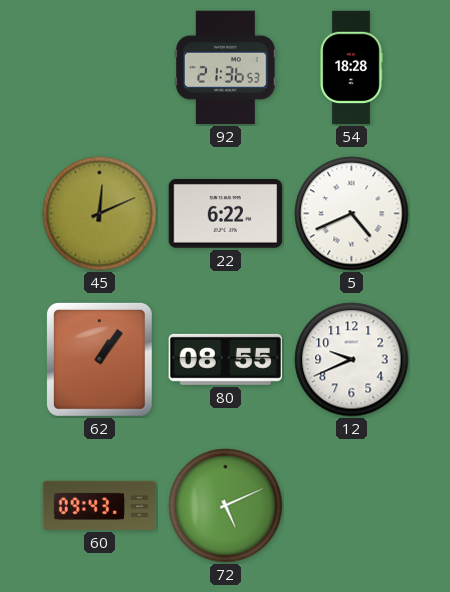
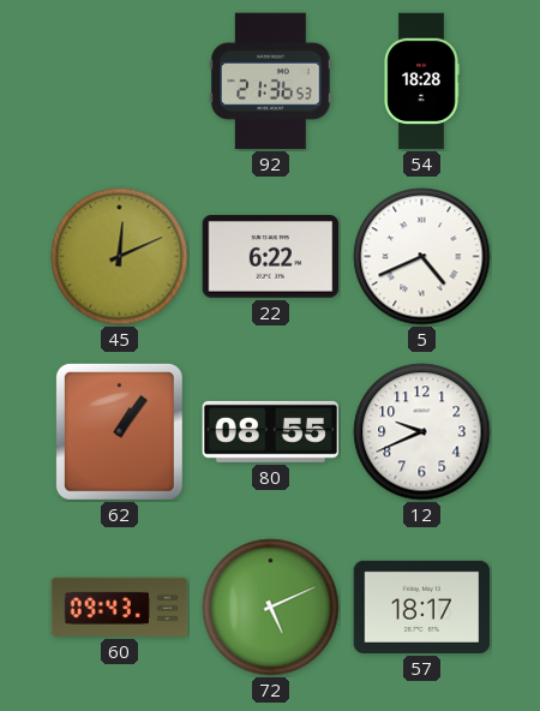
57: none -> 18:17 (422, 607)
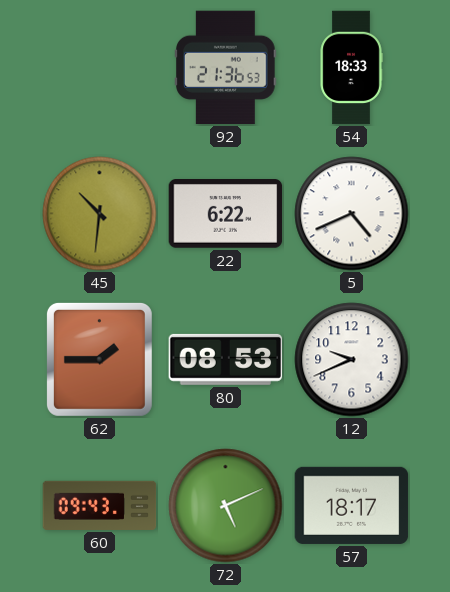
54: 18:28 -> 18:33 (351, 68)
45: 12:11 -> 10:31 (100, 214)
62: 1:06 -> 1:45 (99, 359)
80: 08:55 -> 08:53 (226, 359)
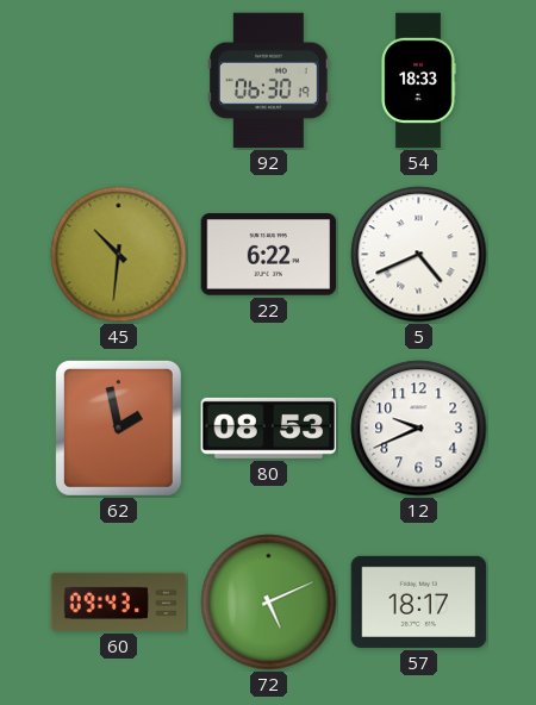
92: 21:36 -> 06:30 (269, 81)
62: 1:45 -> 1:58 (118, 428)
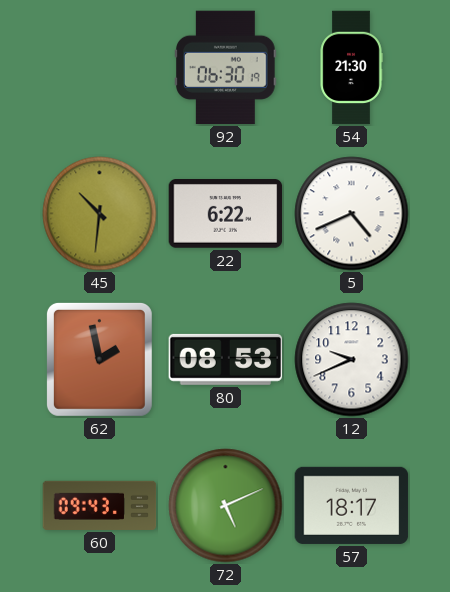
54: 18:33 -> 21:30 (351, 68)
